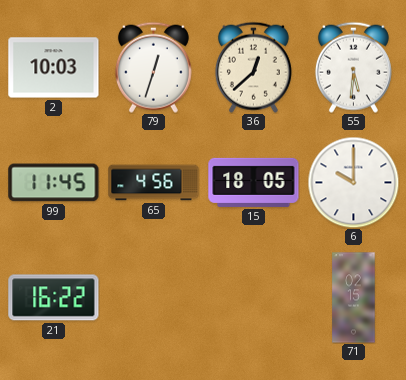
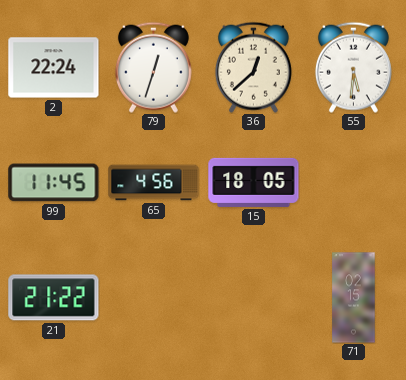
2: 10:03 -> 22:24 (54, 68)
6: 10:00 -> none (353, 182)
21: 16:22 -> 21:22 (54, 298)
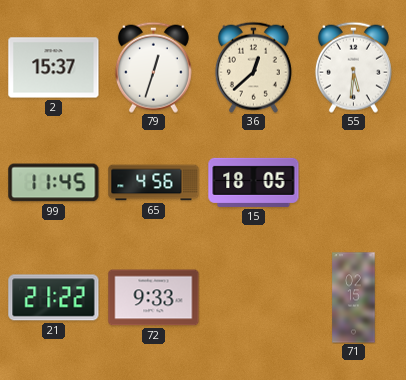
2: 22:24 -> 15:37 (54, 68)
72: none -> 9:33 (154, 298)
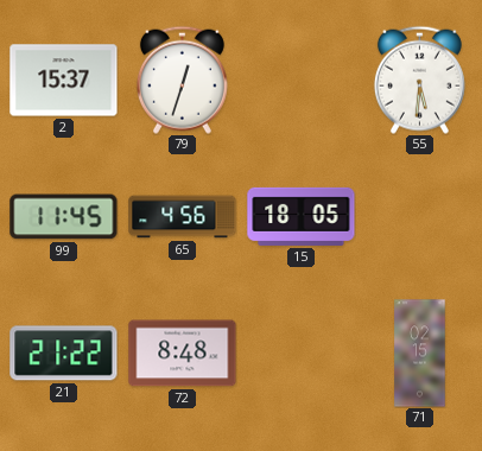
36: 12:38 -> none (253, 67)
72: 9:33 -> 8:48 (183, 354)
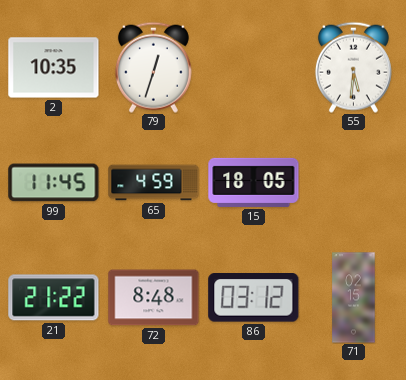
2: 15:37 -> 10:35 (54, 68)
65: 4:56 -> 4:59 (154, 183)
86: none -> 03:12 (254, 298)
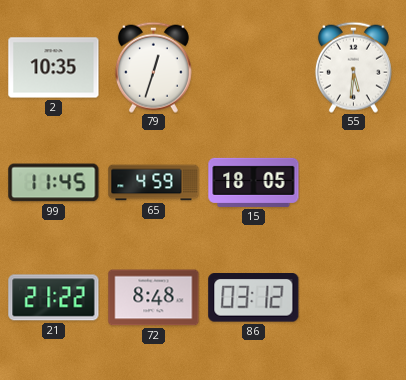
71: 02:15 -> none (354, 298)
